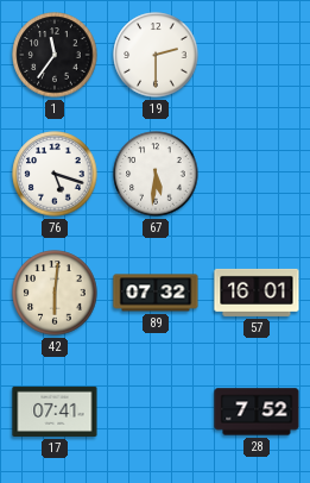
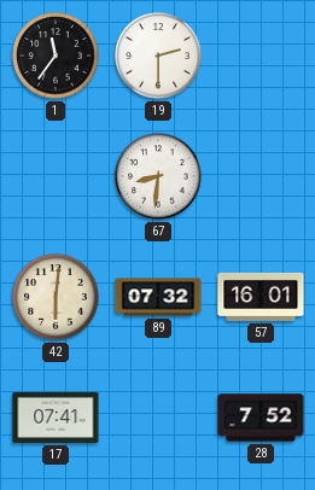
76: 5:18 -> none (55, 174)
67: 5:31 -> 8:31 (158, 176)
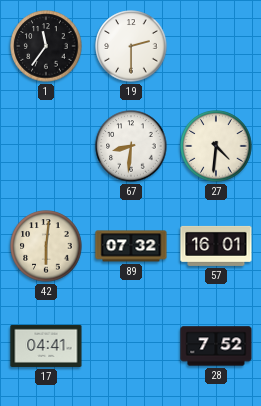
27: none -> 4:31 (216, 146)
17: 07:41 -> 04:41 (46, 346)
